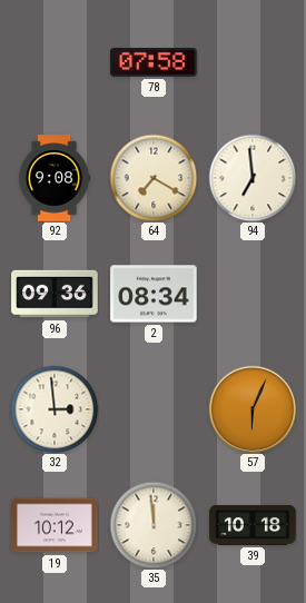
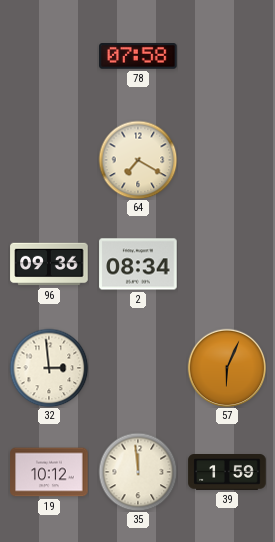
92: 9:08 -> none (55, 178)
94: 6:59 -> none (253, 178)
39: 10:18 -> 1:59 (227, 473)
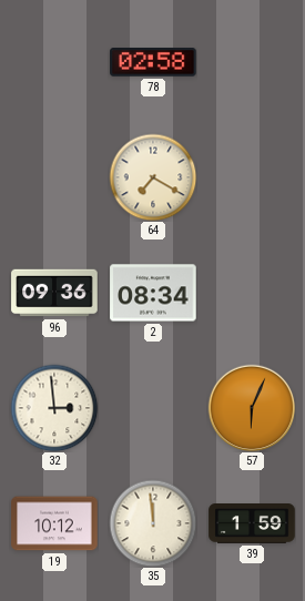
78: 07:58 -> 02:58 (153, 62)
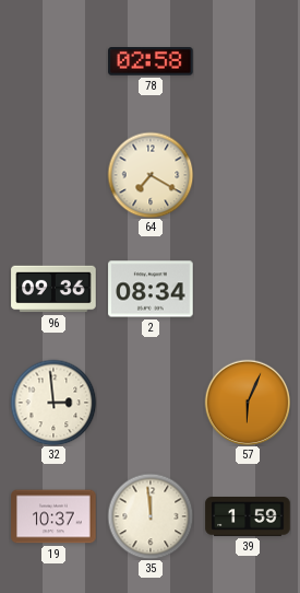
19: 10:12 -> 10:37 (53, 516)
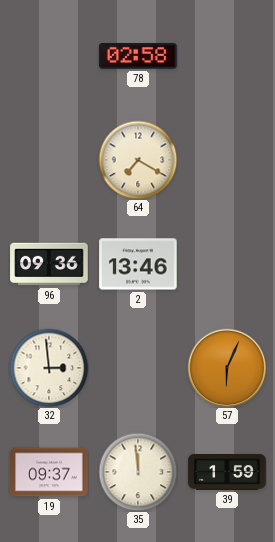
2: 08:34 -> 13:46 (138, 264)
19: 10:37 -> 09:37 (49, 472)
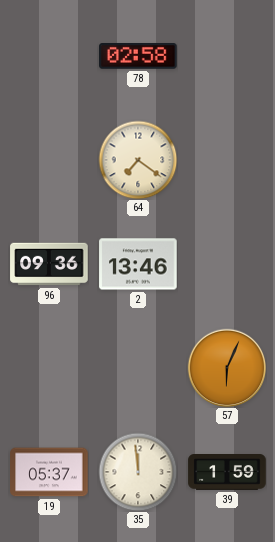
64: 7:20 -> 7:21 (138, 160)
32: 2:59 -> none (49, 368)
19: 09:37 -> 05:37 (49, 472)
